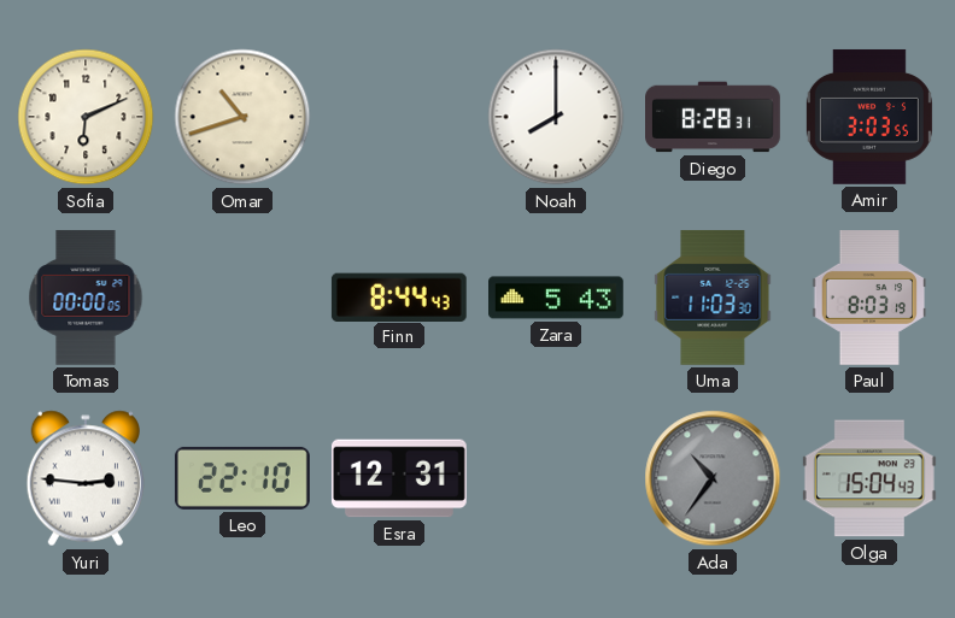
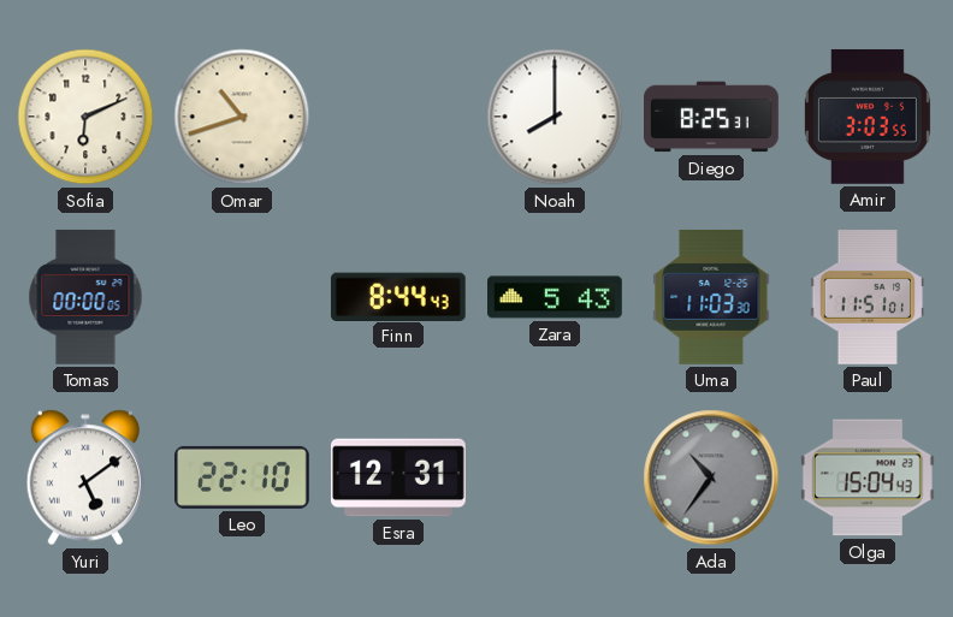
Diego: 8:28 -> 8:25 (712, 117)
Paul: 8:03 -> 11:51 (868, 298)
Yuri: 2:46 -> 5:09 (84, 477)
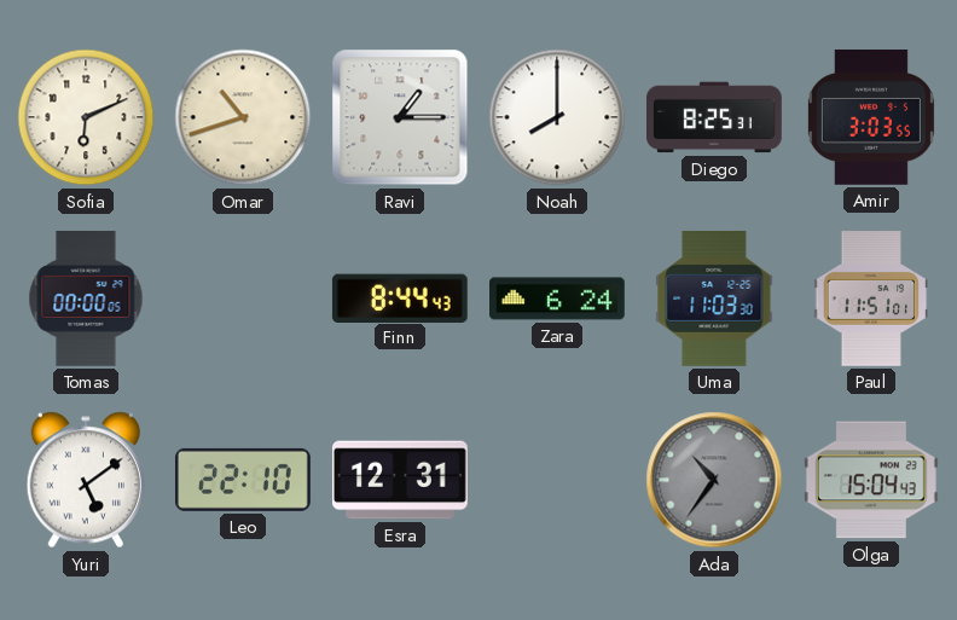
Ravi: none -> 1:15 (400, 117)
Zara: 5:43 -> 6:24 (558, 299)
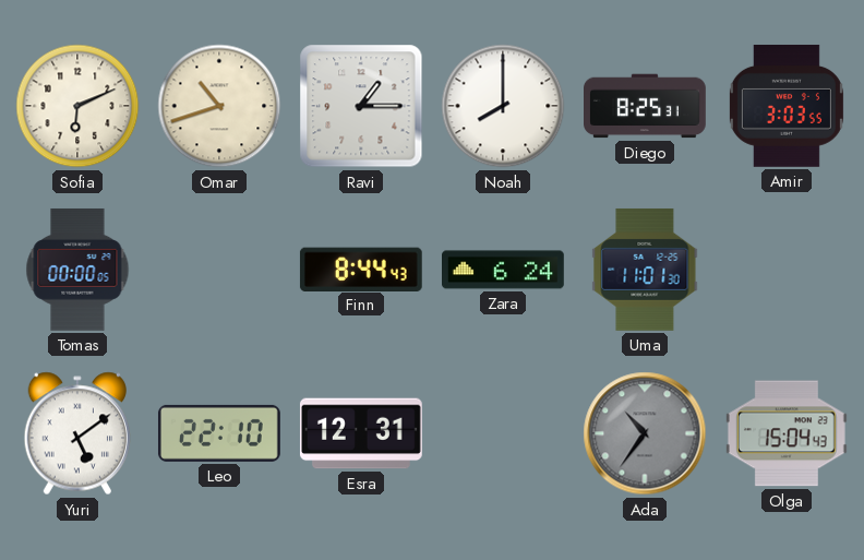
Uma: 11:03 -> 11:01 (645, 270)
Paul: 11:51 -> none (871, 300)
